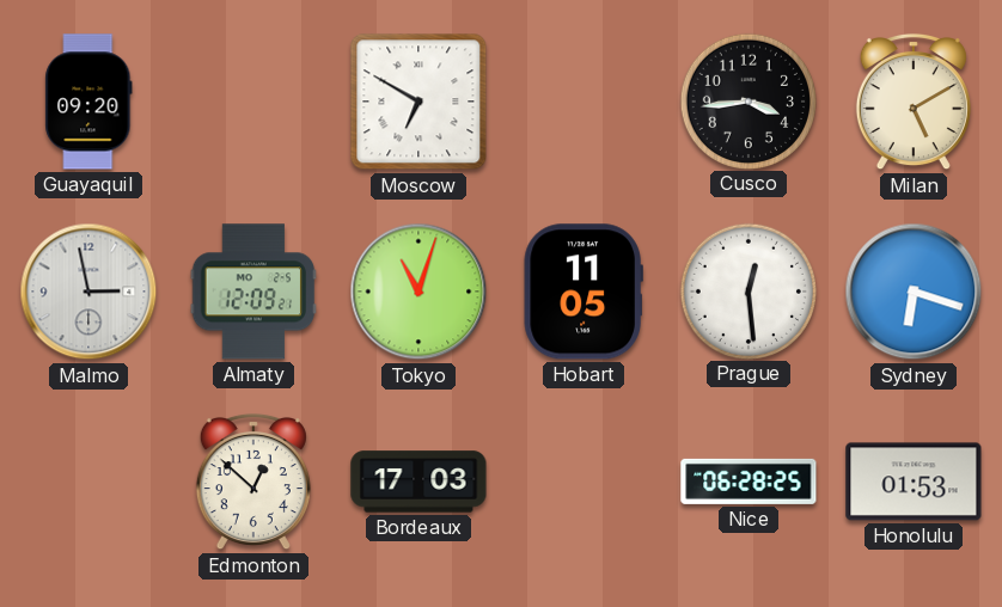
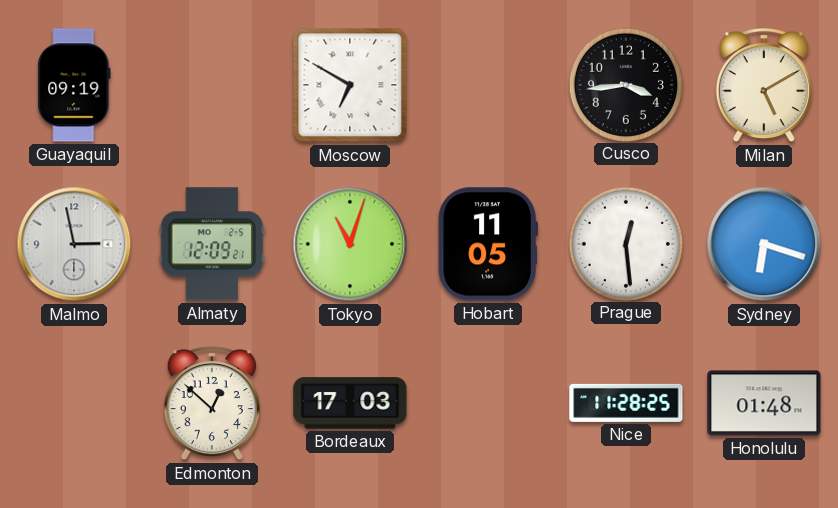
Guayaquil: 09:20 -> 09:19 (74, 85)
Nice: 06:28 -> 11:28 (626, 403)
Honolulu: 01:53 -> 01:48 (764, 403)
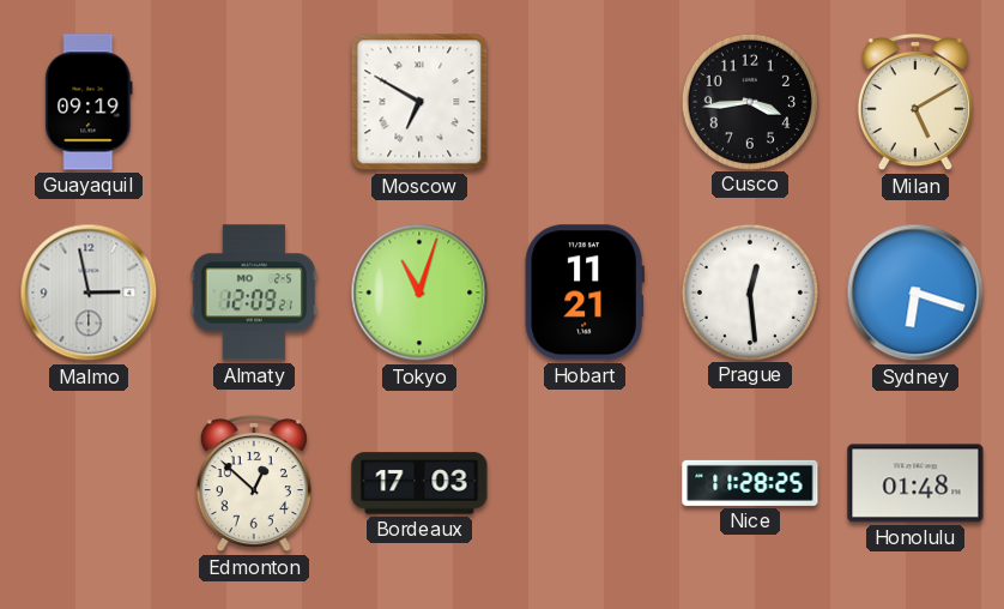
Hobart: 11:05 -> 11:21 (585, 293)
